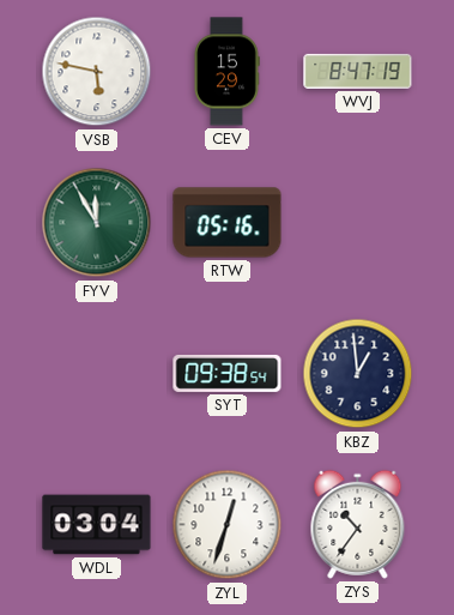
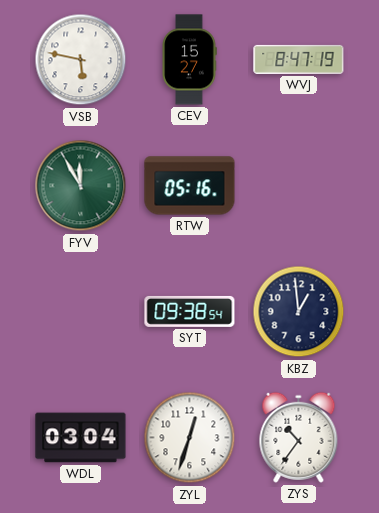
CEV: 15:29 -> 15:27 (189, 60)
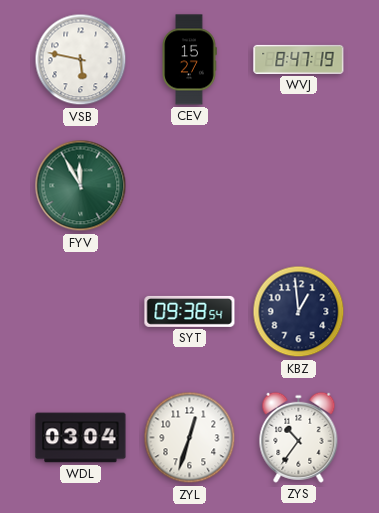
RTW: 05:16 -> none (190, 186)
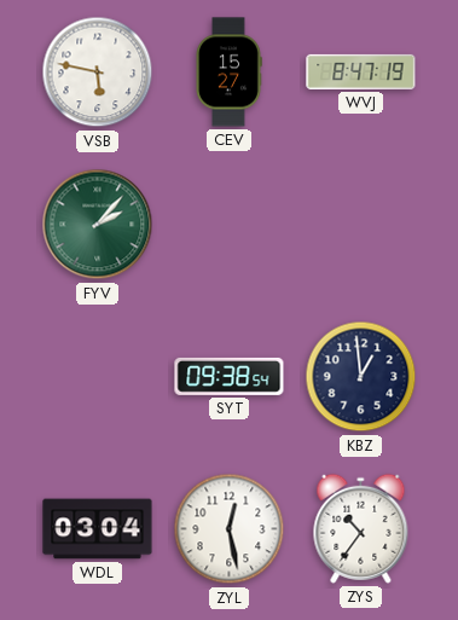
FYV: 11:55 -> 2:07 (98, 225)
ZYL: 12:33 -> 12:28 (230, 529)
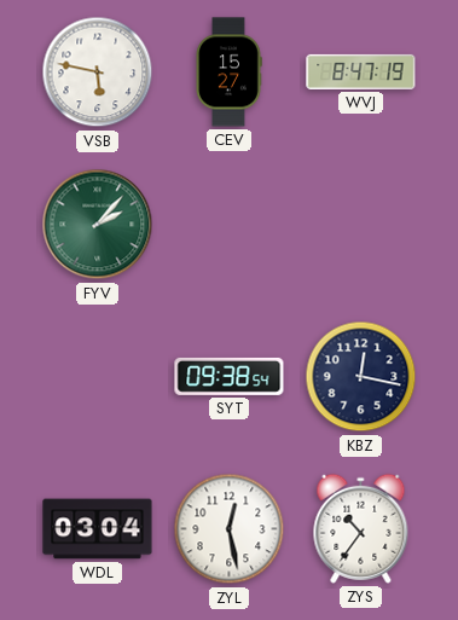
KBZ: 12:59 -> 12:17 (361, 377)
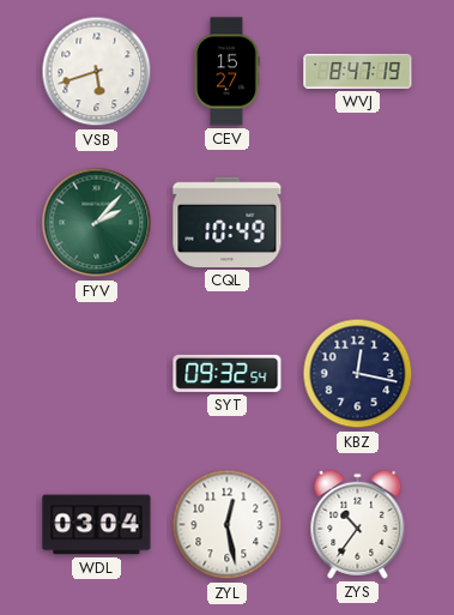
VSB: 5:47 -> 5:42 (97, 72)
CQL: none -> 10:49 (228, 222)
SYT: 09:38 -> 09:32 (228, 373)
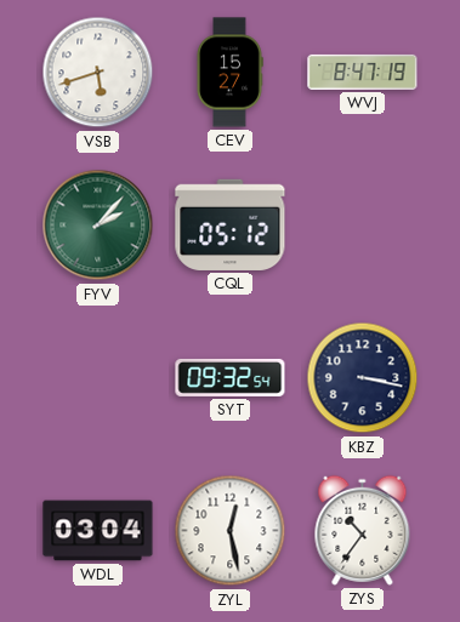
CQL: 10:49 -> 05:12 (231, 224)
KBZ: 12:17 -> 3:17 (363, 378)
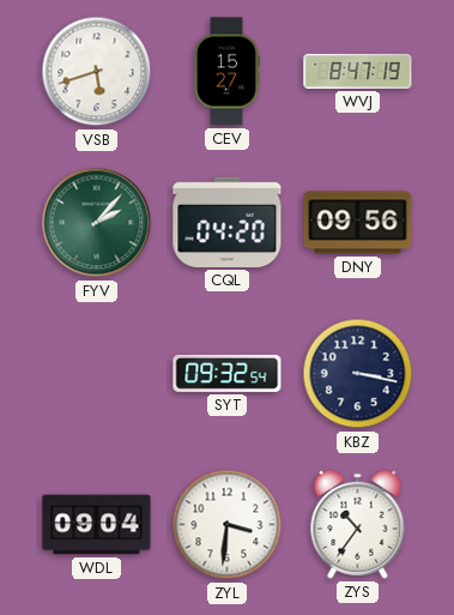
CQL: 05:12 -> 04:20 (228, 222)
DNY: none -> 09:56 (358, 223)
WDL: 03:04 -> 09:04 (97, 525)
ZYL: 12:28 -> 3:31 (228, 525)
